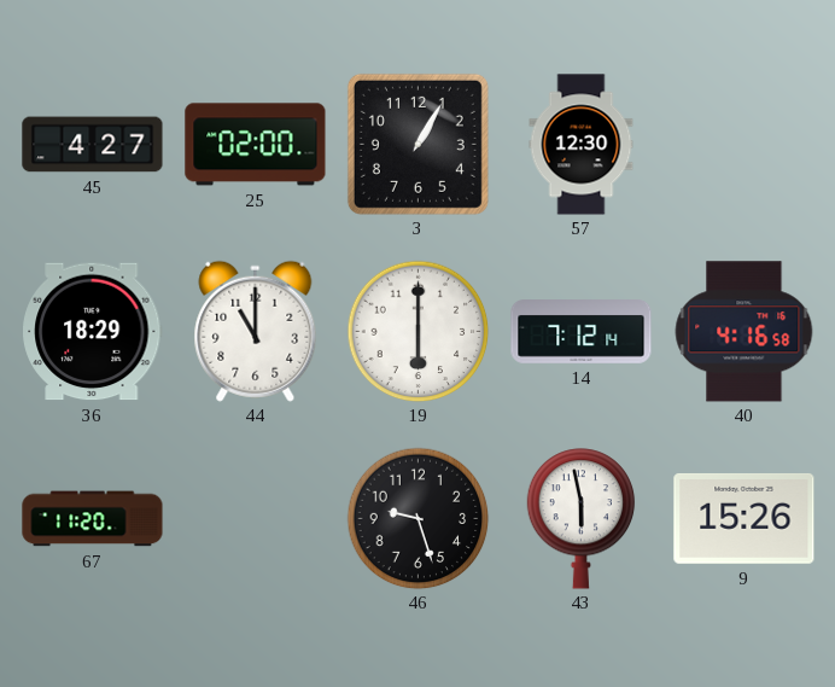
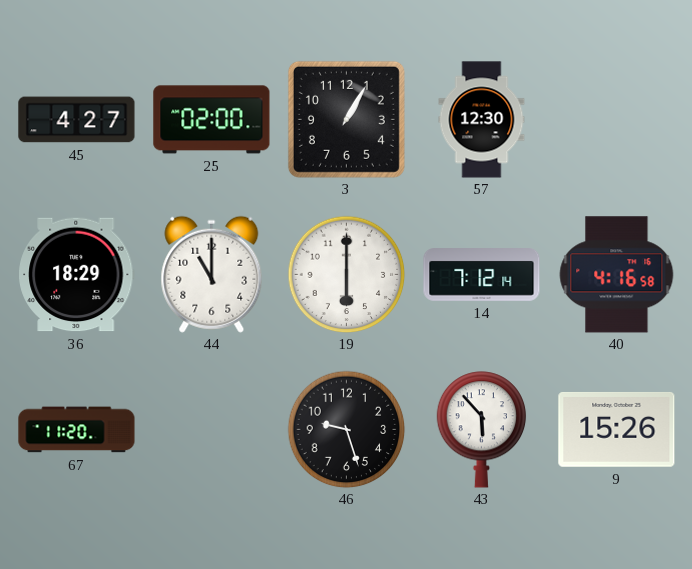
43: 5:58 -> 5:53 (482, 430)
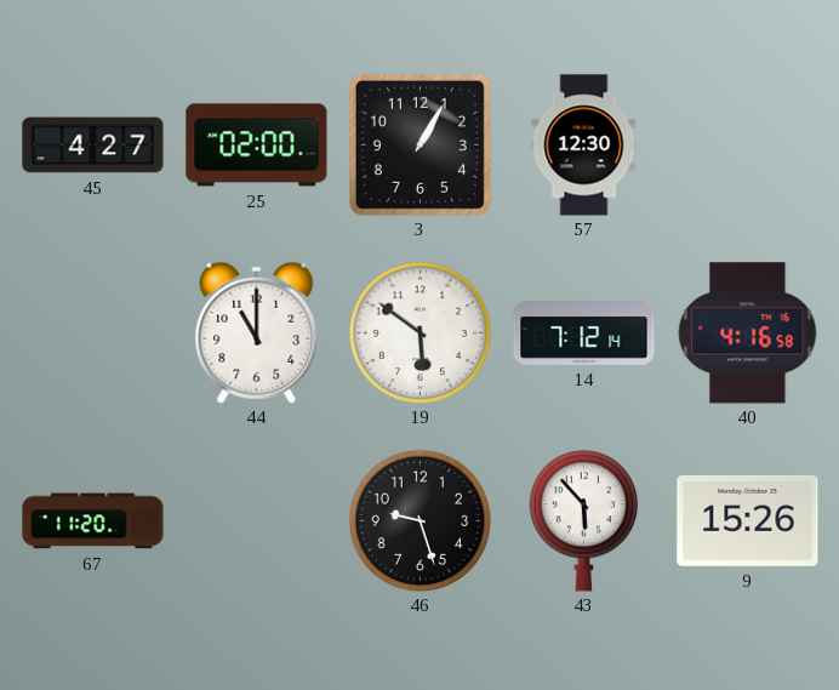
36: 18:29 -> none (77, 275)
19: 6:00 -> 5:51 (419, 332)
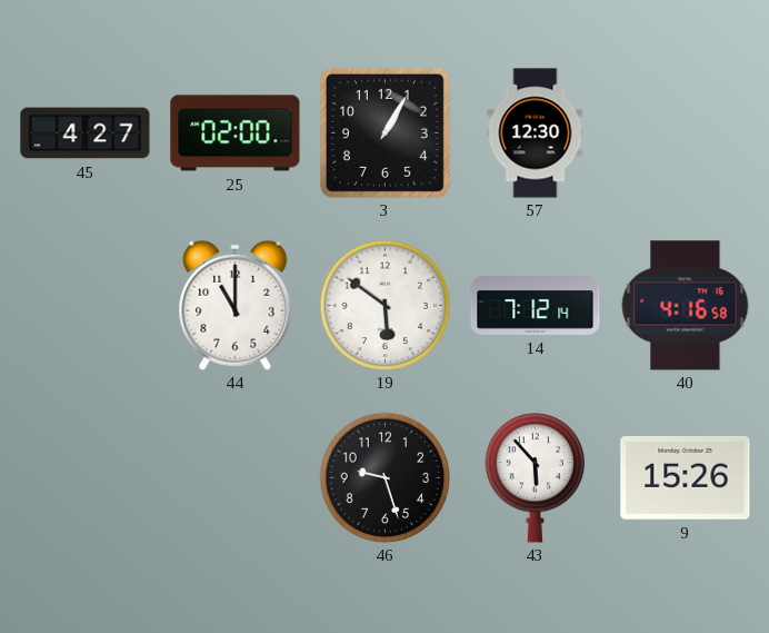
67: 11:20 -> none (93, 521)
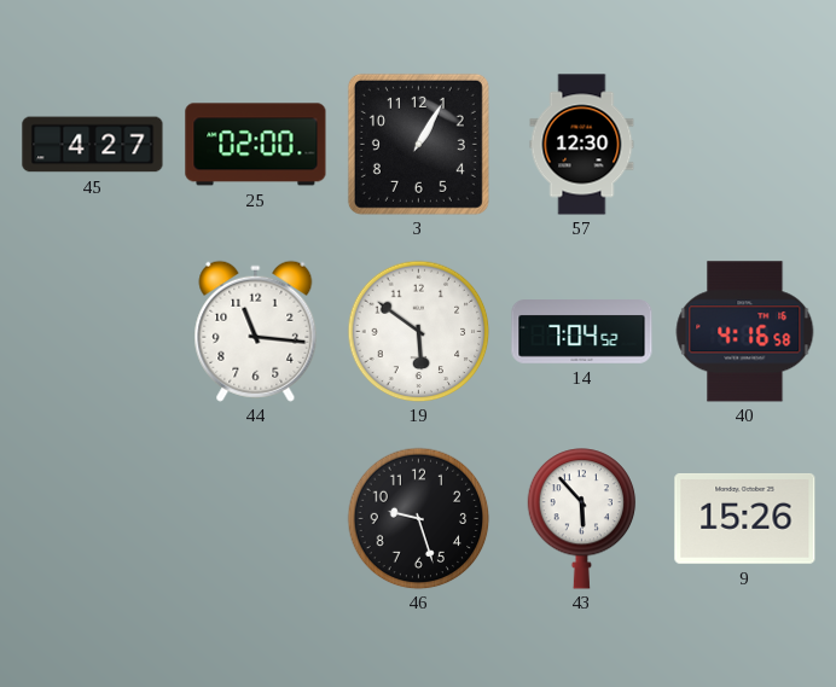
44: 11:00 -> 11:16 (256, 331)
14: 7:12 -> 7:04 (582, 332)
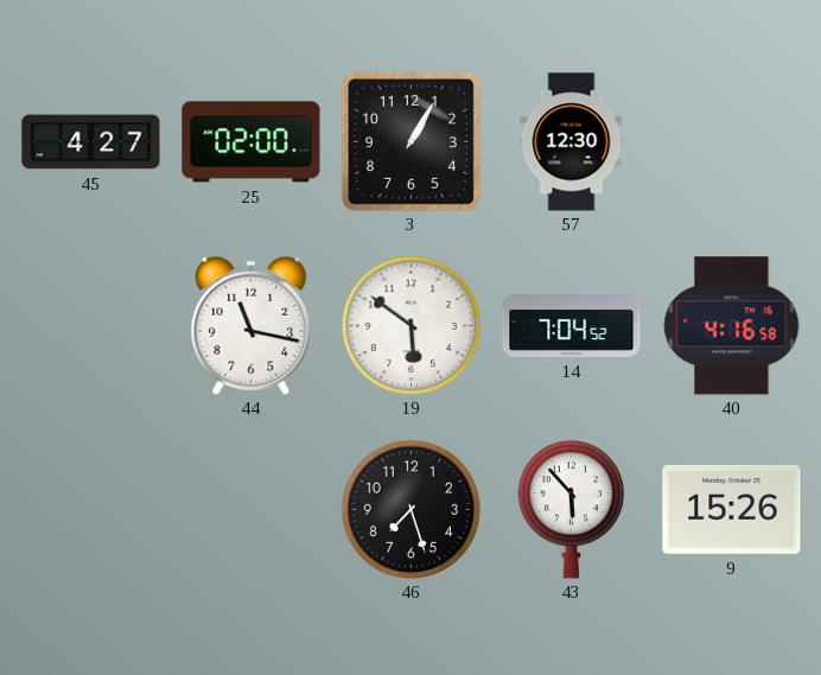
44: 11:16 -> 11:17 (252, 325)
46: 9:27 -> 7:27 (411, 509)
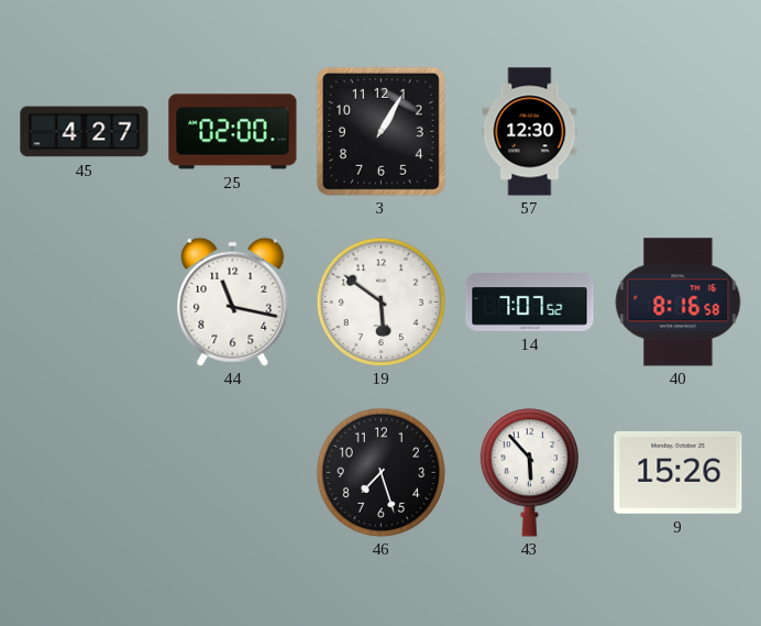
14: 7:04 -> 7:07 (530, 303)
40: 4:16 -> 8:16 (679, 303)
